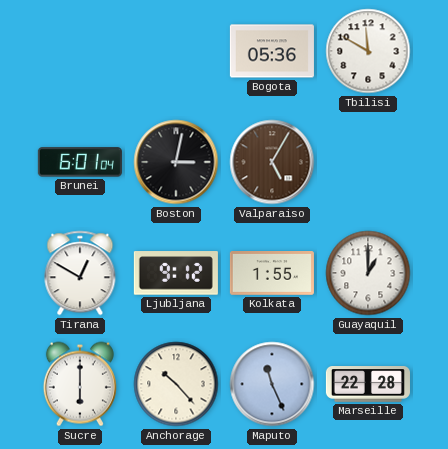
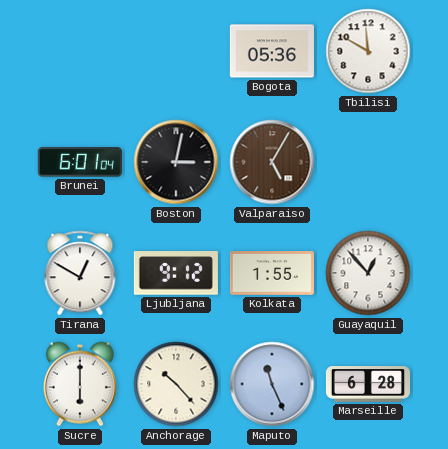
Guayaquil: 1:00 -> 12:53 (368, 273)
Marseille: 22:28 -> 6:28 (368, 385)
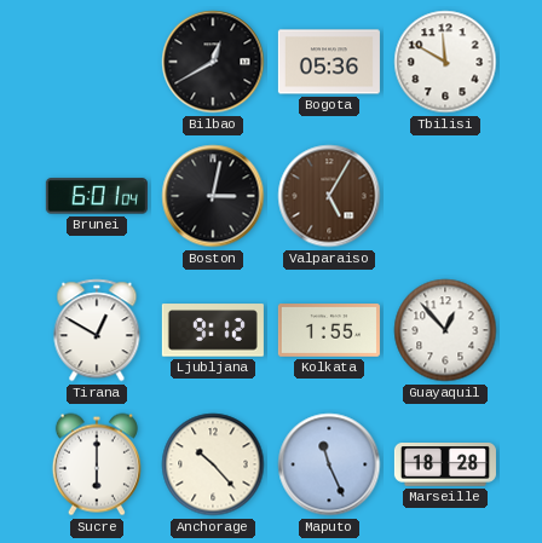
Bilbao: none -> 12:40 (213, 62)
Marseille: 6:28 -> 18:28 (445, 466)
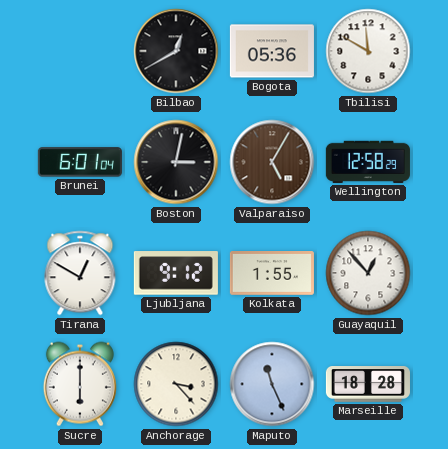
Wellington: none -> 12:58 (368, 162)
Anchorage: 10:23 -> 3:23 (176, 384)
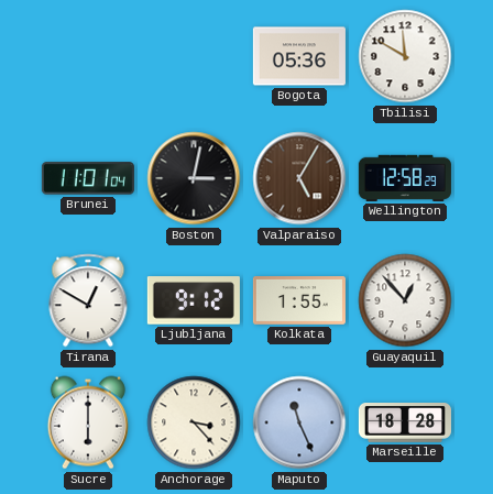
Bilbao: 12:40 -> none (176, 51)
Brunei: 6:01 -> 11:01 (88, 178)
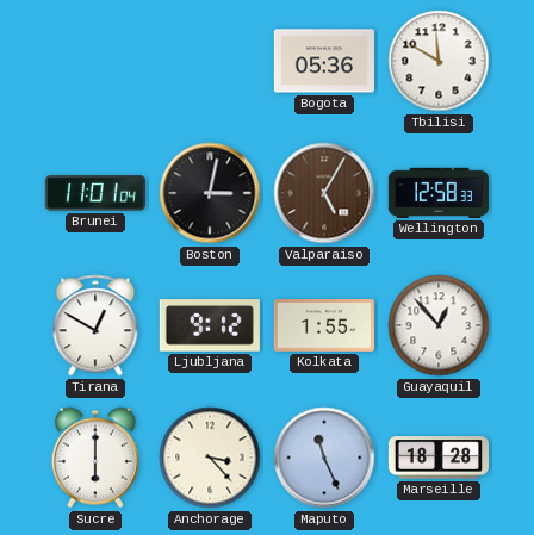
Wellington: 12:58:29 -> 12:58:33 (439, 193)
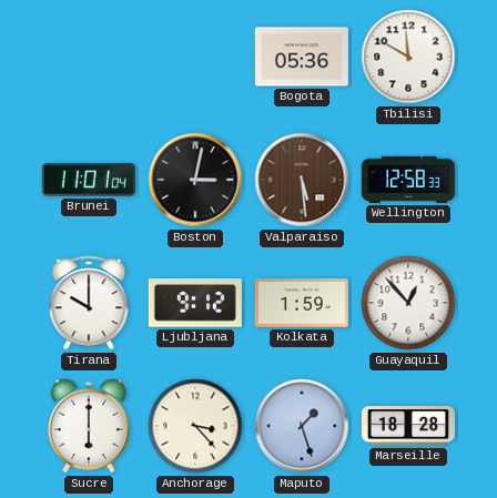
Valparaiso: 5:05 -> 5:29 (302, 180)
Tirana: 12:50 -> 10:00 (89, 303)
Kolkata: 1:55 -> 1:59 (302, 304)
Maputo: 11:26 -> 1:27 (302, 426)
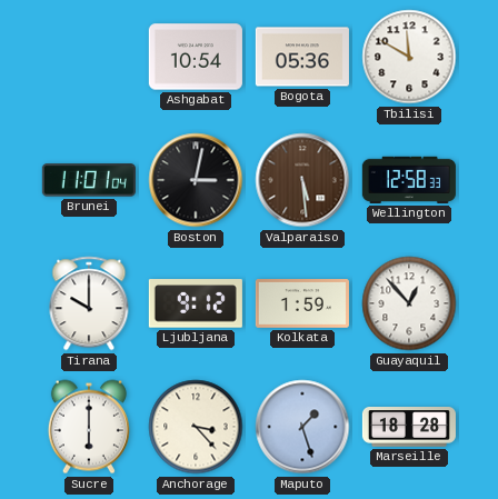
Ashgabat: none -> 10:54 (196, 57)
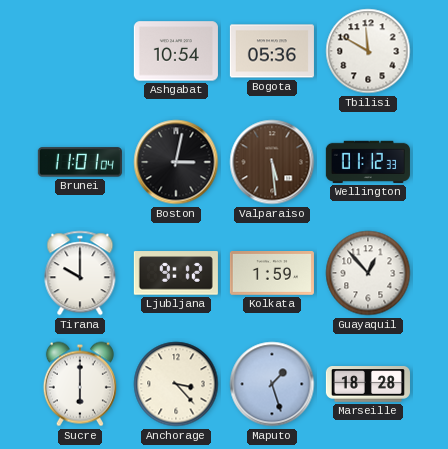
Wellington: 12:58 -> 01:12 (368, 162)
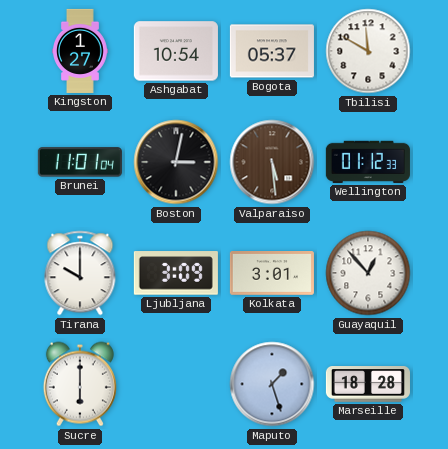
Kingston: none -> 1:27 (81, 51)
Bogota: 05:36 -> 05:37 (272, 51)
Ljubljana: 9:12 -> 3:09 (176, 273)
Kolkata: 1:59 -> 3:01 (272, 274)
Anchorage: 3:23 -> none (176, 384)
